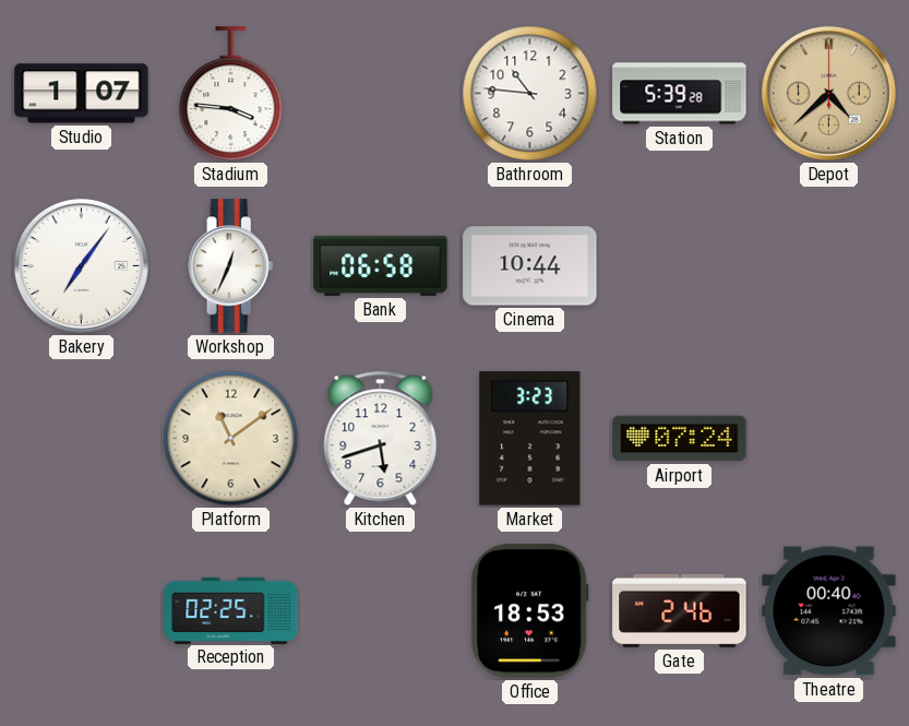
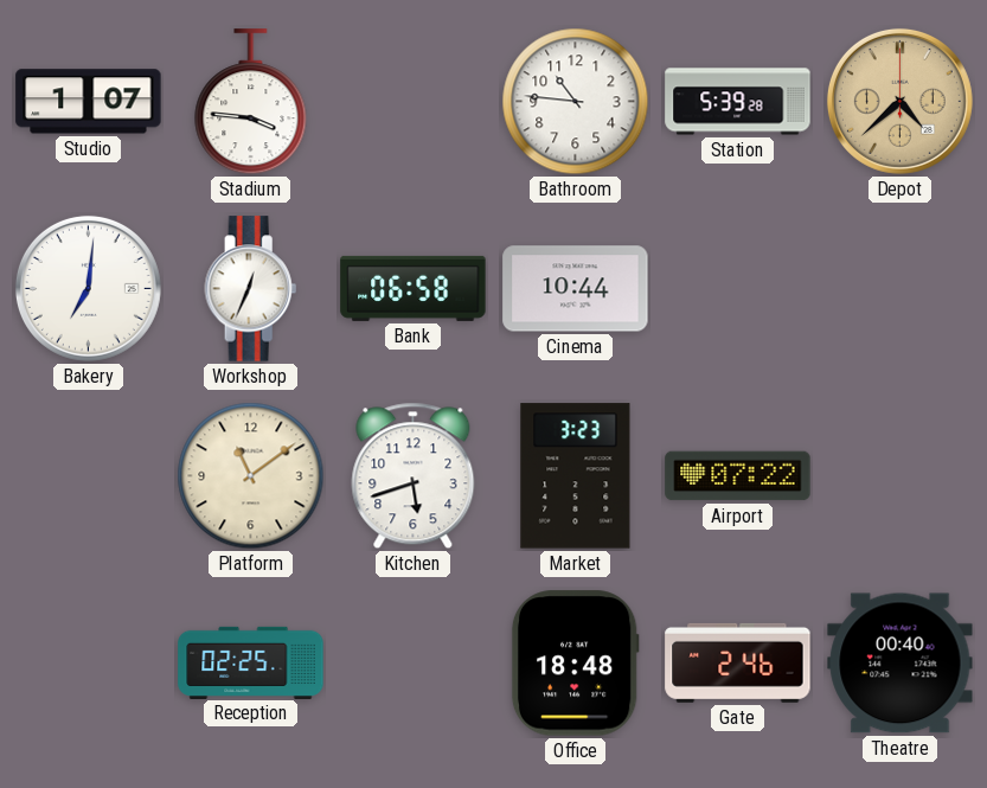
Bakery: 7:06 -> 7:01 (88, 288)
Airport: 07:24 -> 07:22 (738, 476)
Office: 18:53 -> 18:48 (575, 664)
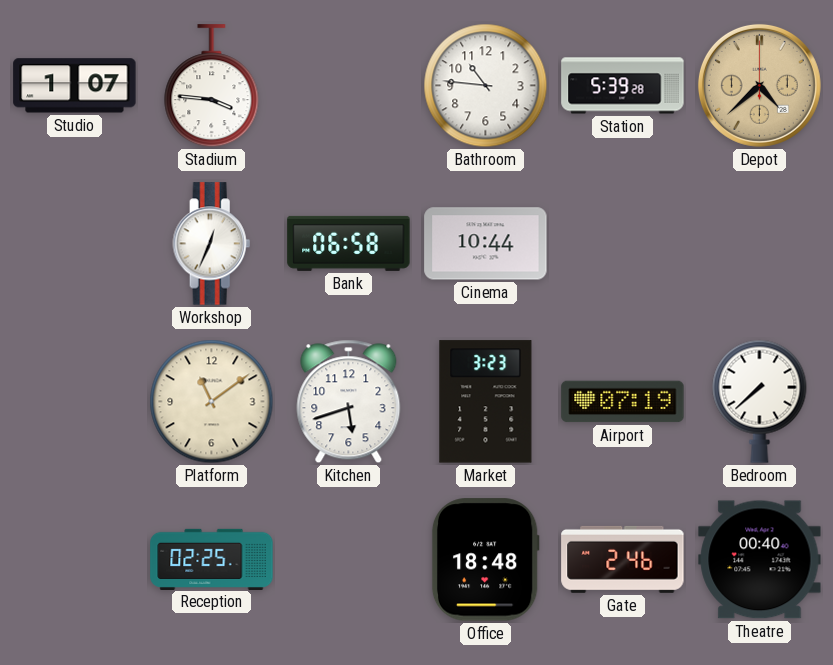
Bakery: 7:01 -> none (88, 288)
Airport: 07:22 -> 07:19 (623, 402)
Bedroom: none -> 7:38 (760, 401)
